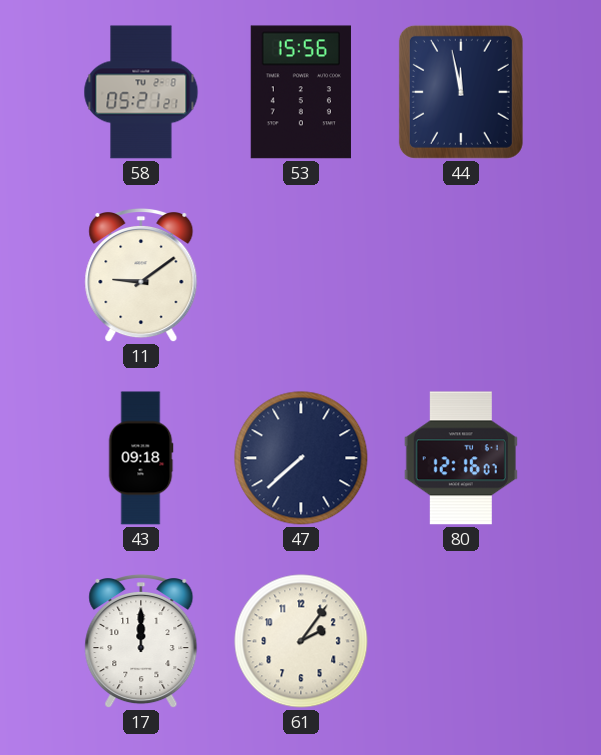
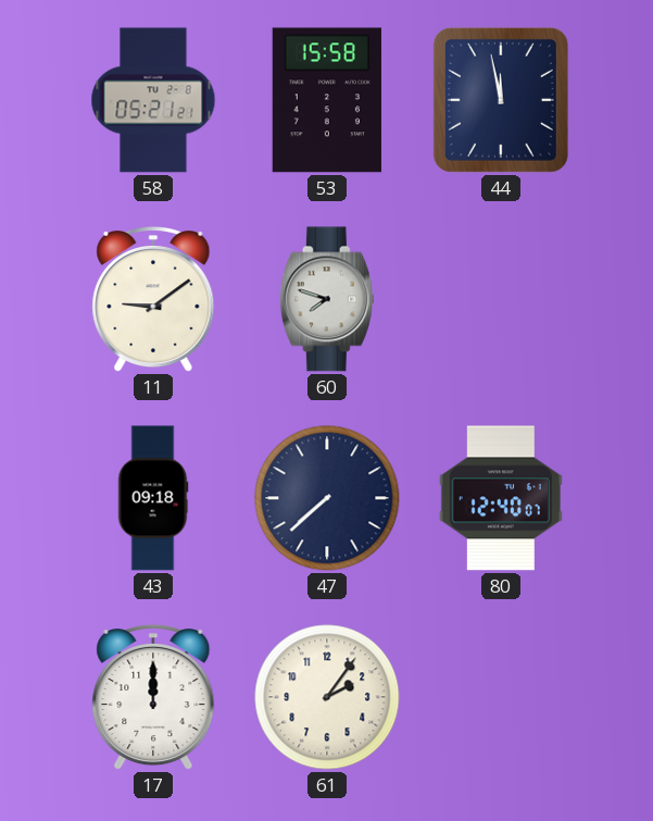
53: 15:56 -> 15:58 (327, 100)
60: none -> 7:48 (327, 299)
80: 12:16 -> 12:40 (501, 498)
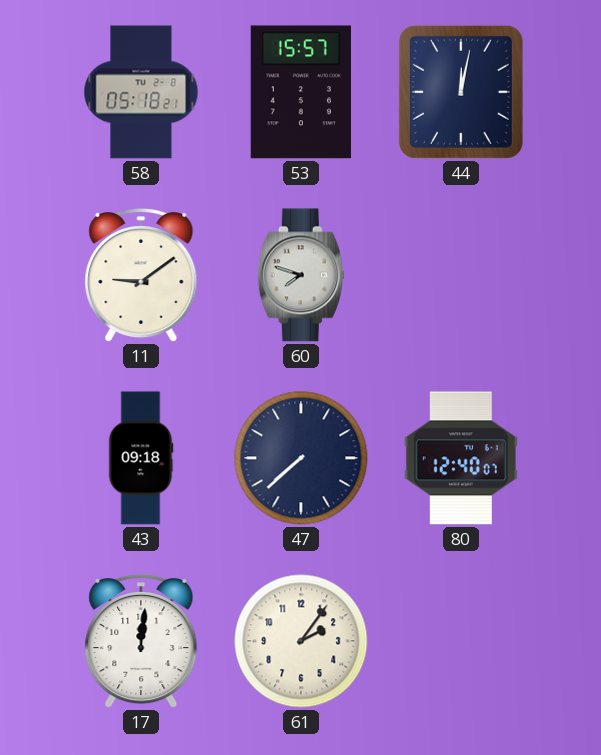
58: 05:21 -> 05:18 (141, 92)
53: 15:58 -> 15:57 (301, 92)
44: 11:58 -> 12:02 (461, 92)
17: 12:00 -> 12:01 (141, 641)
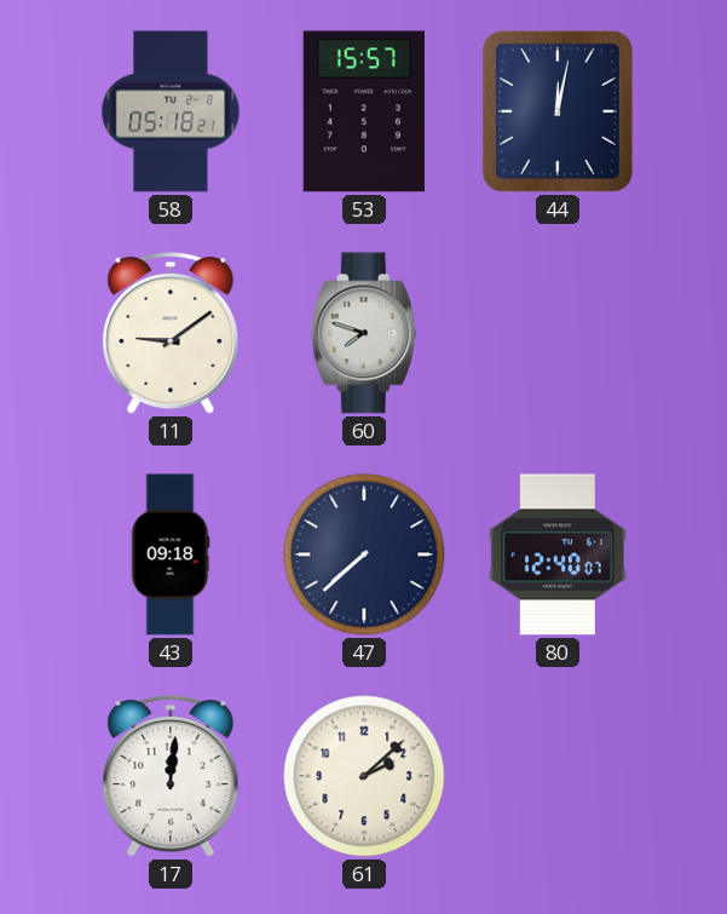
61: 2:06 -> 2:08 (364, 776)
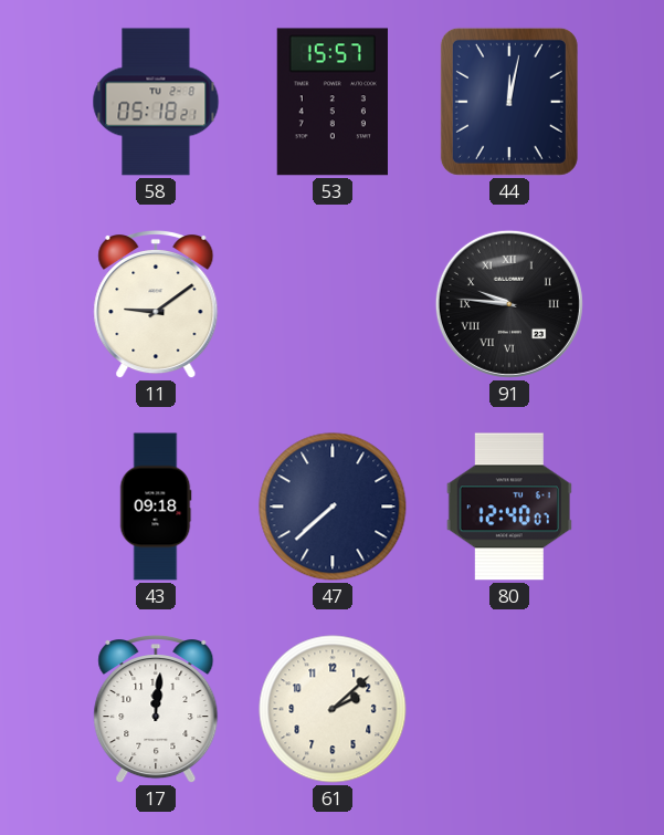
60: 7:48 -> none (364, 333)
91: none -> 9:46 (509, 304)
